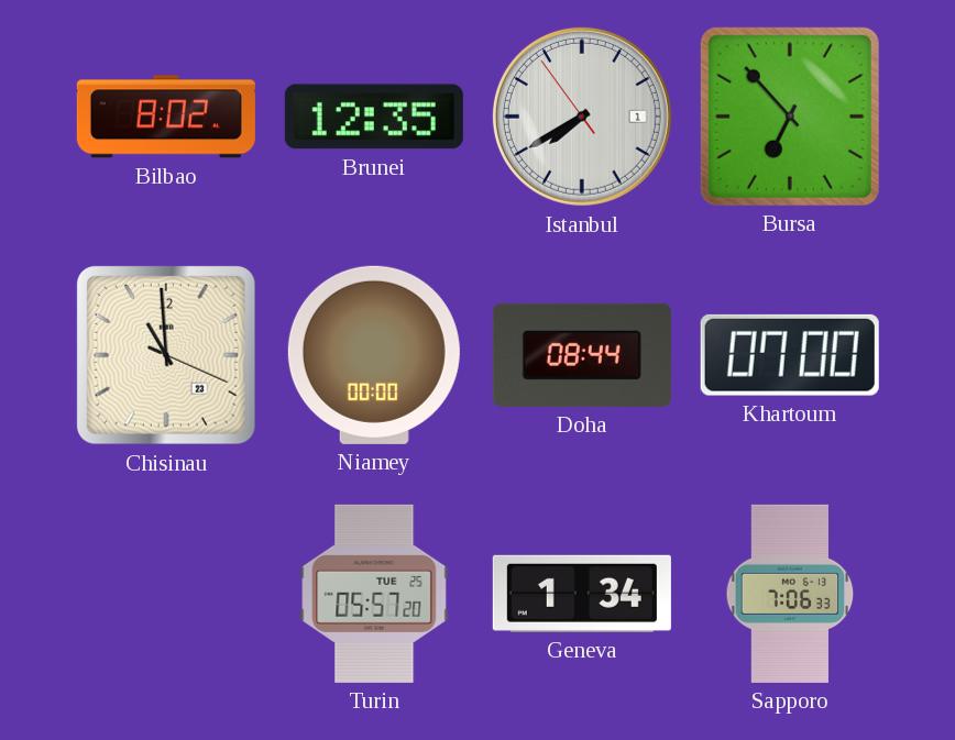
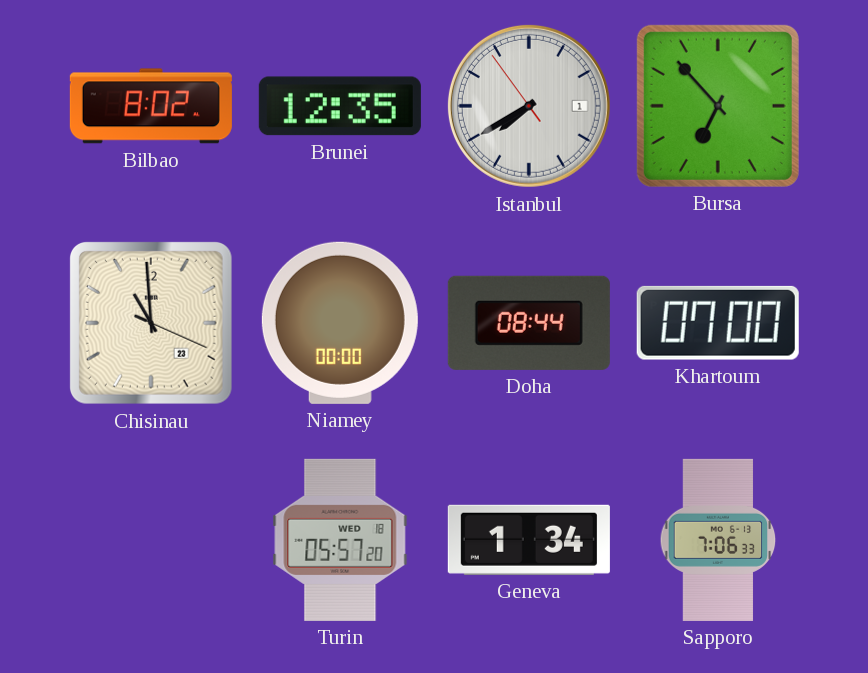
Turin date: TUE 25 -> WED 18 (340, 540)
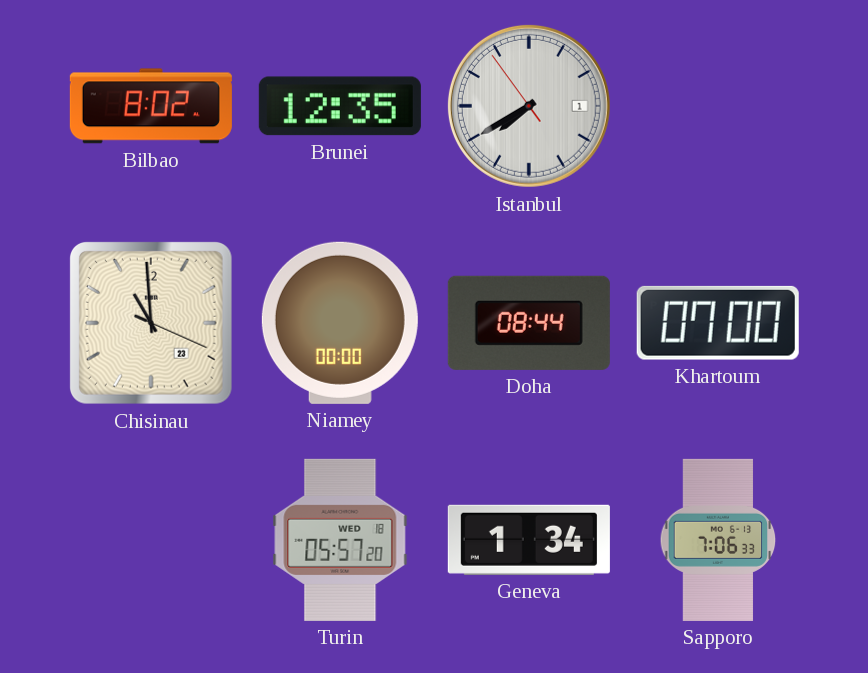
Bursa: 6:53 -> none (718, 106)
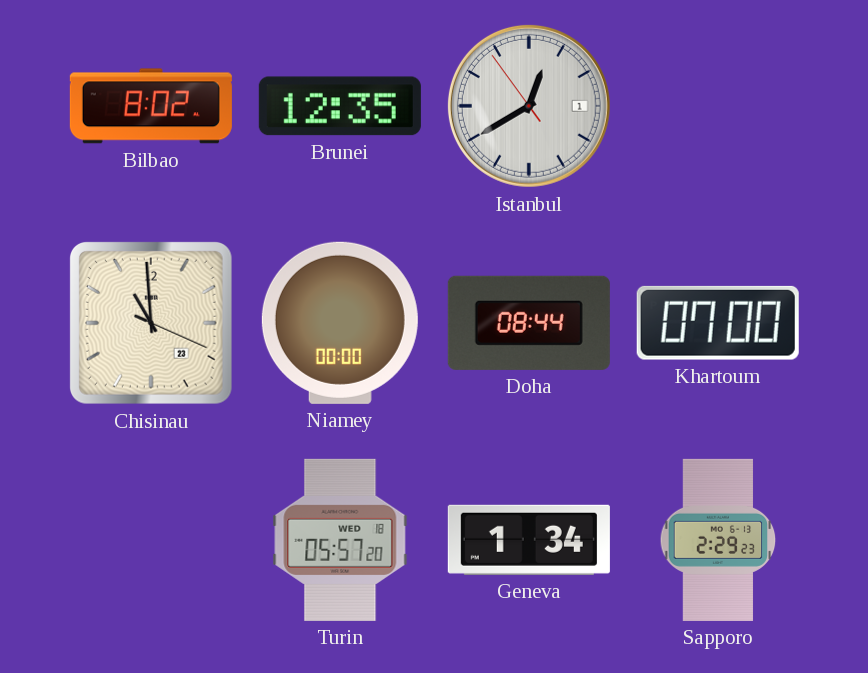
Istanbul: 7:39 -> 12:39 (529, 106)
Sapporo: 7:06 -> 2:29 (718, 540)
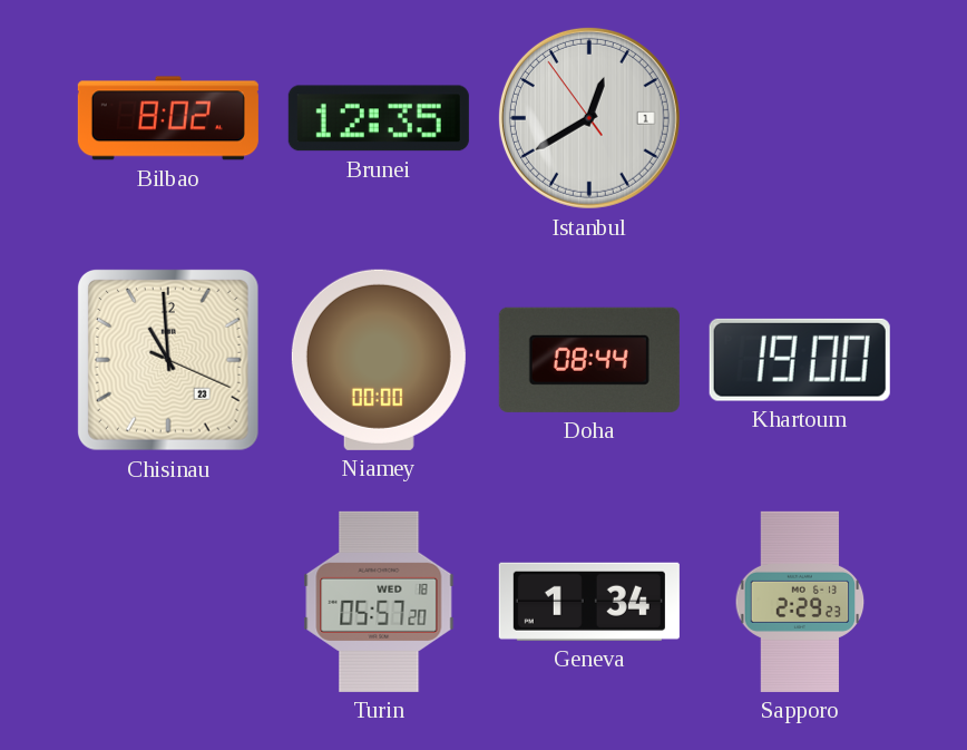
Khartoum: 07:00 -> 19:00 (800, 360)
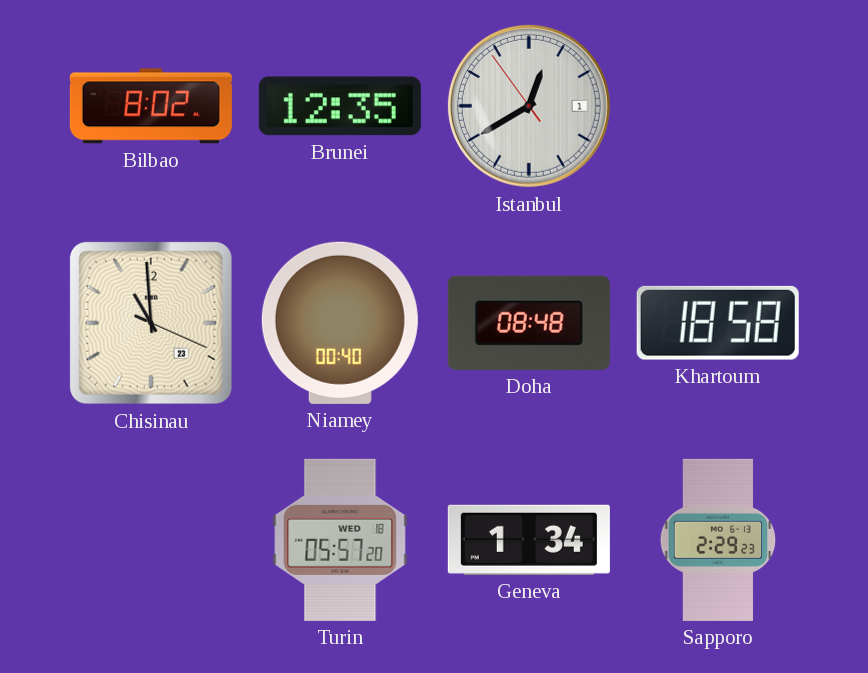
Niamey: 00:00 -> 00:40 (340, 323)
Doha: 08:44 -> 08:48 (529, 323)
Khartoum: 19:00 -> 18:58 (718, 323)
